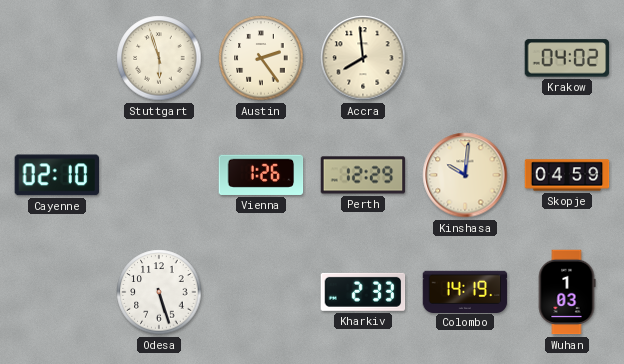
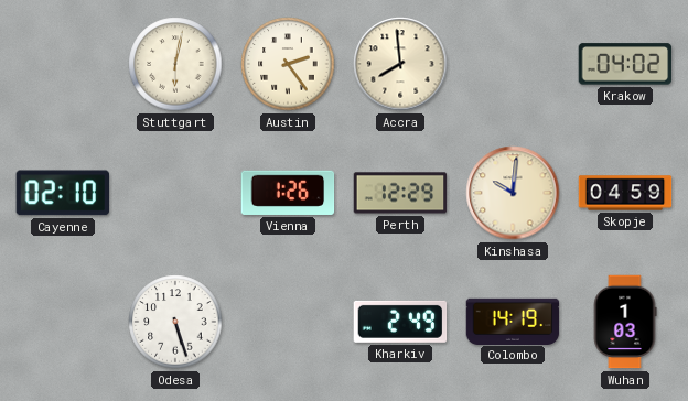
Stuttgart: 5:57 -> 6:02 (175, 64)
Kharkiv: 2:33 -> 2:49 (400, 322)
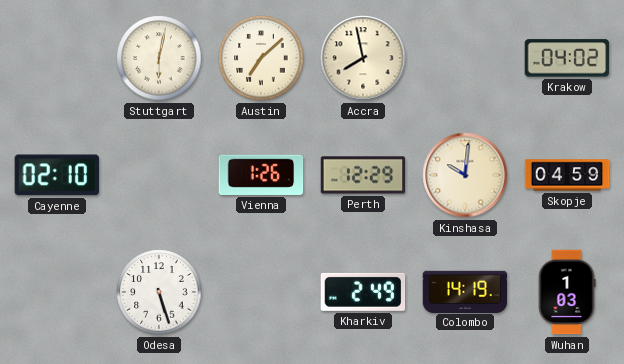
Austin: 2:24 -> 7:08 (261, 58)
Accra: 7:59 -> 7:58 (363, 58)
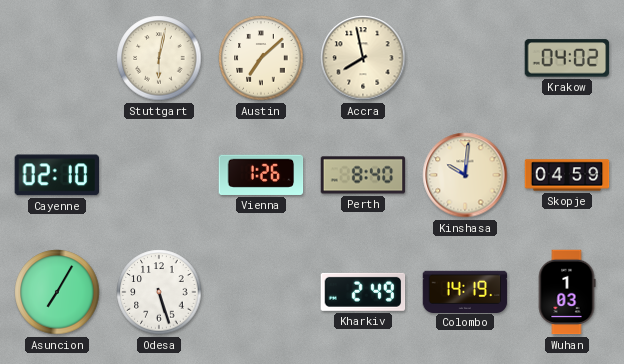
Perth: 12:29 -> 8:40 (363, 175)
Asuncion: none -> 7:05 (57, 292)
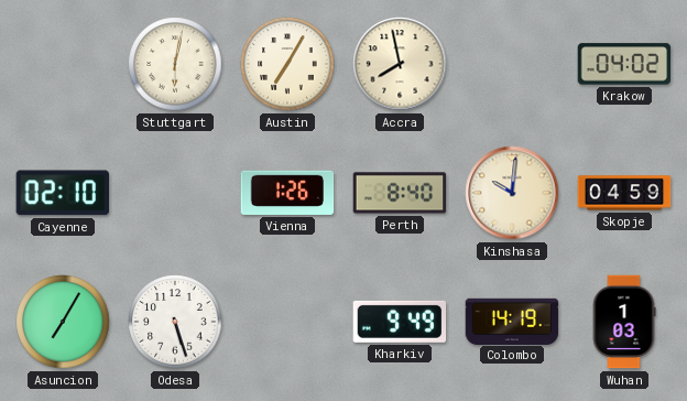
Austin: 7:08 -> 7:05 (287, 64)
Kharkiv: 2:49 -> 9:49 (400, 322)
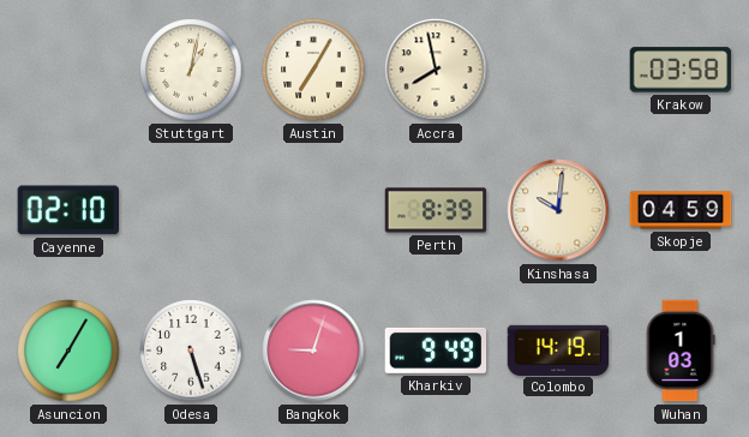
Stuttgart: 6:02 -> 1:02 (191, 70)
Krakow: 04:02 -> 03:58 (681, 70)
Vienna: 1:26 -> none (287, 193)
Perth: 8:40 -> 8:39 (436, 210)
Bangkok: none -> 9:03 (313, 351)
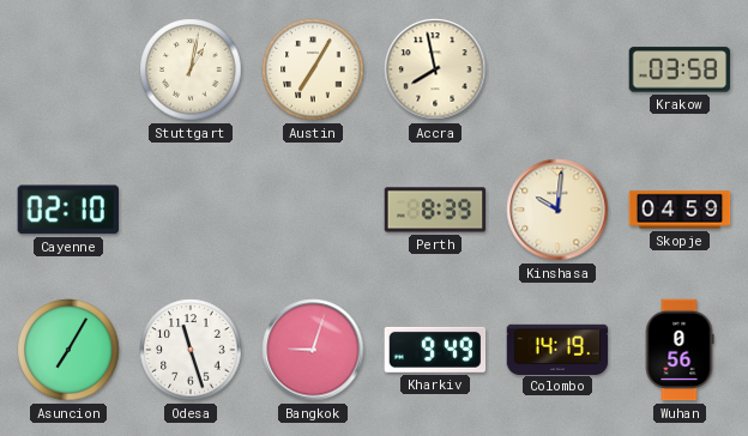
Odesa: 5:27 -> 11:27 (191, 350)
Wuhan: 1:03 -> 0:56 (680, 350)
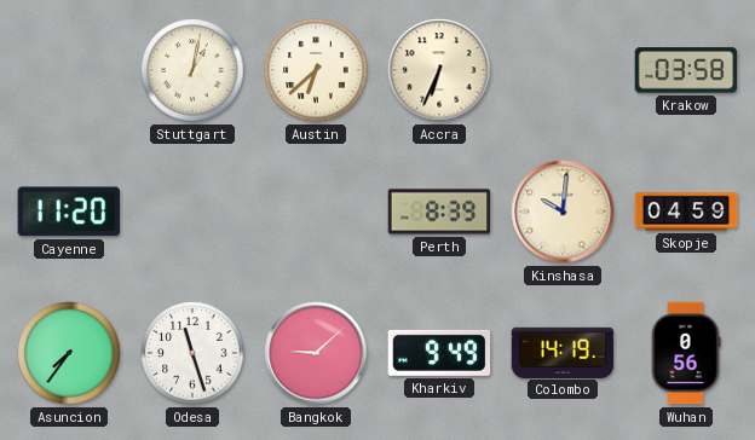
Austin: 7:05 -> 6:38 (316, 70)
Accra: 7:58 -> 6:34 (439, 70)
Cayenne: 02:10 -> 11:20 (68, 212)
Asuncion: 7:05 -> 7:36 (69, 353)
Bangkok: 9:03 -> 9:08 (316, 353)
